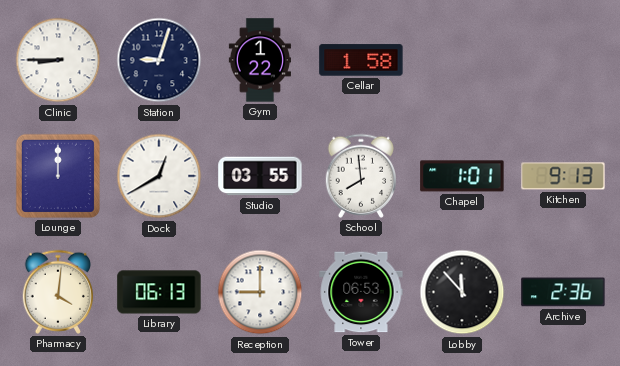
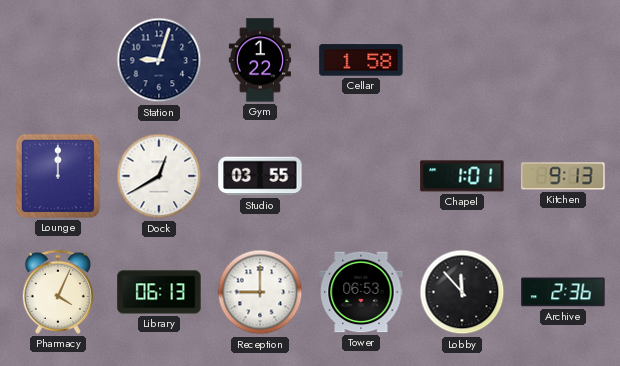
Clinic: 8:45 -> none (58, 60)
School: 7:59 -> none (360, 176)
Pharmacy: 4:01 -> 4:04 (57, 292)
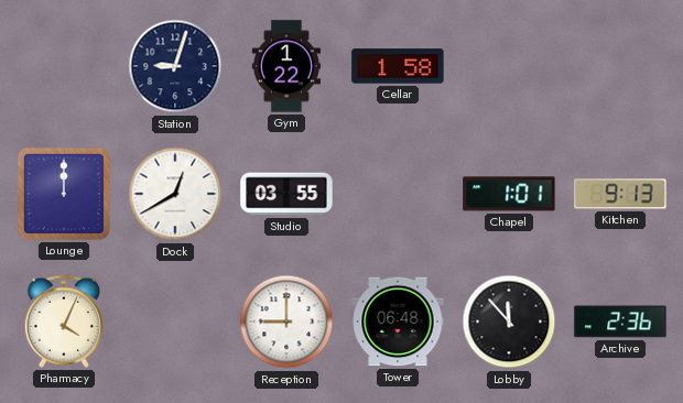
Library: 06:13 -> none (159, 292)
Tower: 06:53 -> 06:48 (398, 322)
